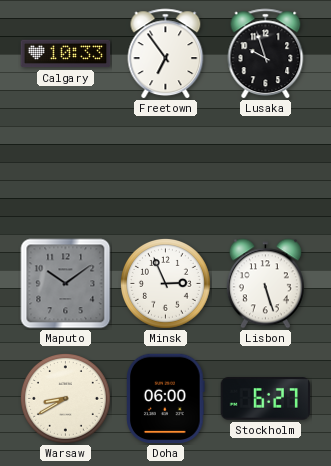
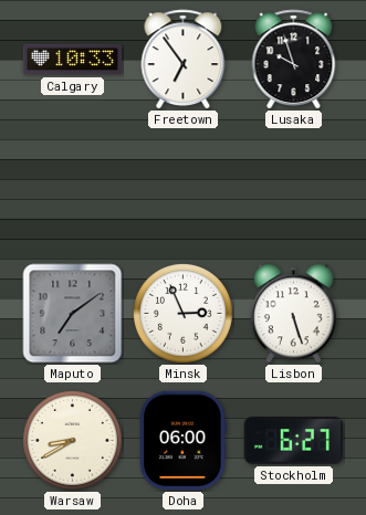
Maputo: 10:09 -> 7:09 (73, 314)
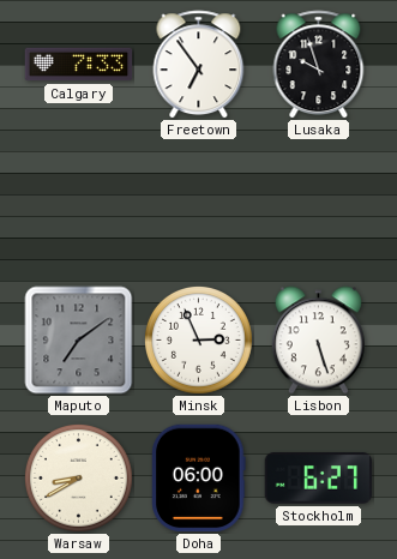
Calgary: 10:33 -> 7:33 (79, 65)
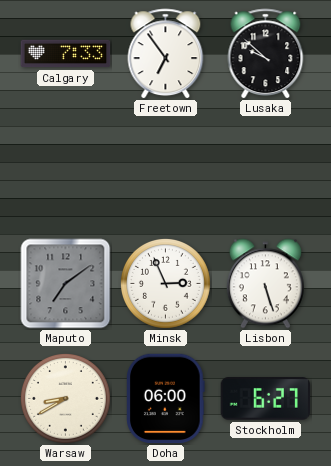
Lusaka: 9:57 -> 9:52 (266, 54)
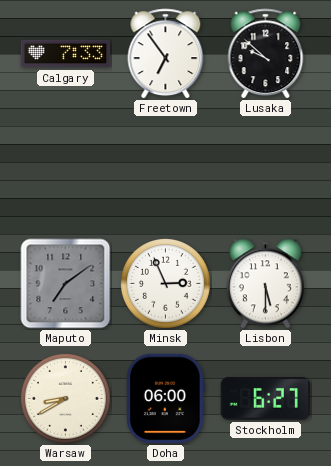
Lisbon: 5:27 -> 5:30 (265, 284)
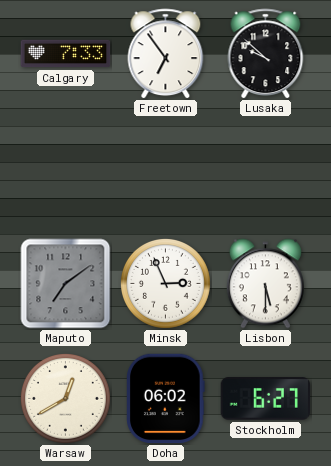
Warsaw: 8:40 -> 12:40 (65, 398)
Doha: 06:00 -> 06:02 (166, 399)
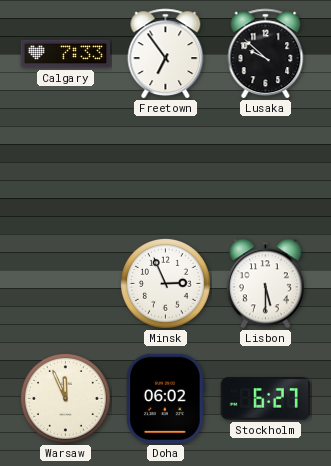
Maputo: 7:09 -> none (66, 284)
Warsaw: 12:40 -> 11:56 (65, 398)
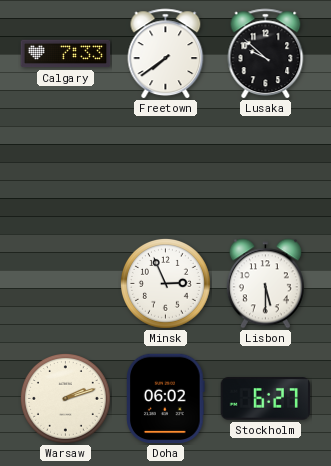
Freetown: 6:54 -> 7:39 (166, 54)
Warsaw: 11:56 -> 2:12 (65, 398)
